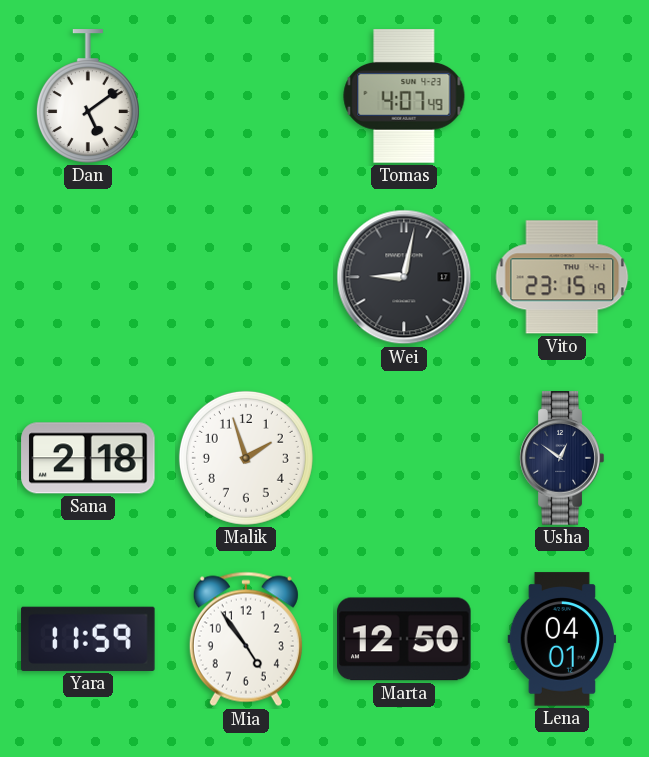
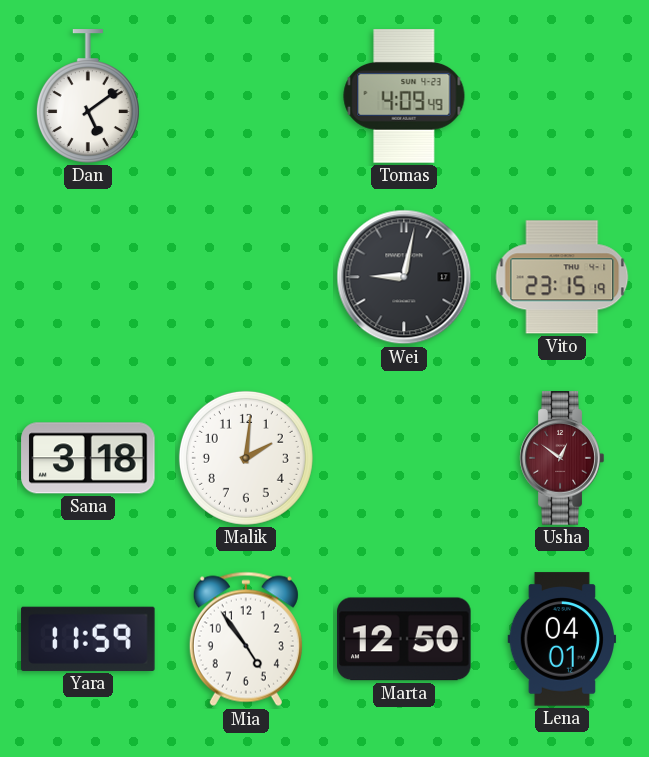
Tomas: 4:07 -> 4:09 (404, 96)
Sana: 2:18 -> 3:18 (88, 458)
Malik: 1:57 -> 2:01 (246, 458)
Usha dial: navy -> burgundy (562, 458)
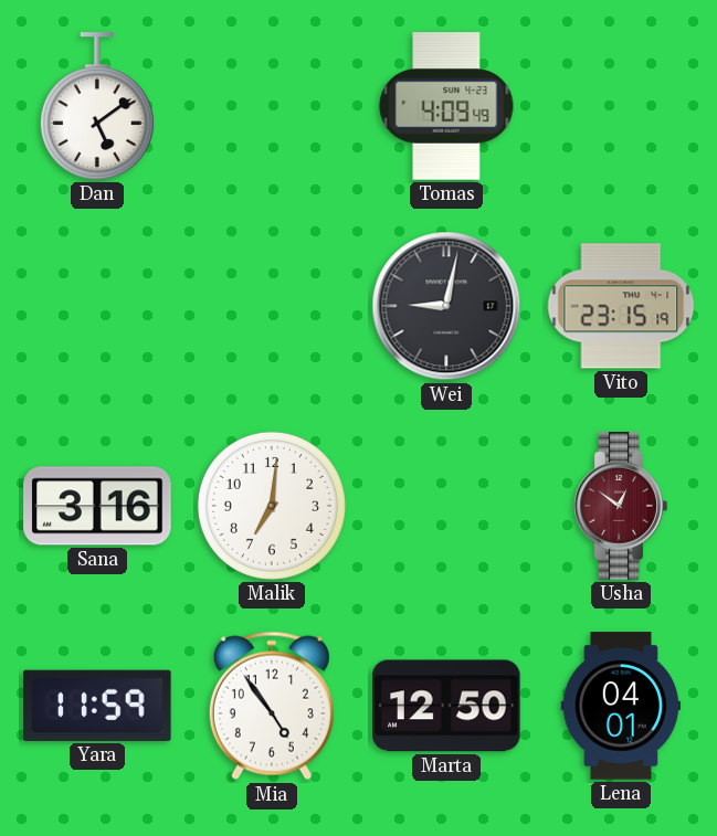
Sana: 3:18 -> 3:16 (97, 506)
Malik: 2:01 -> 7:01 (272, 506)
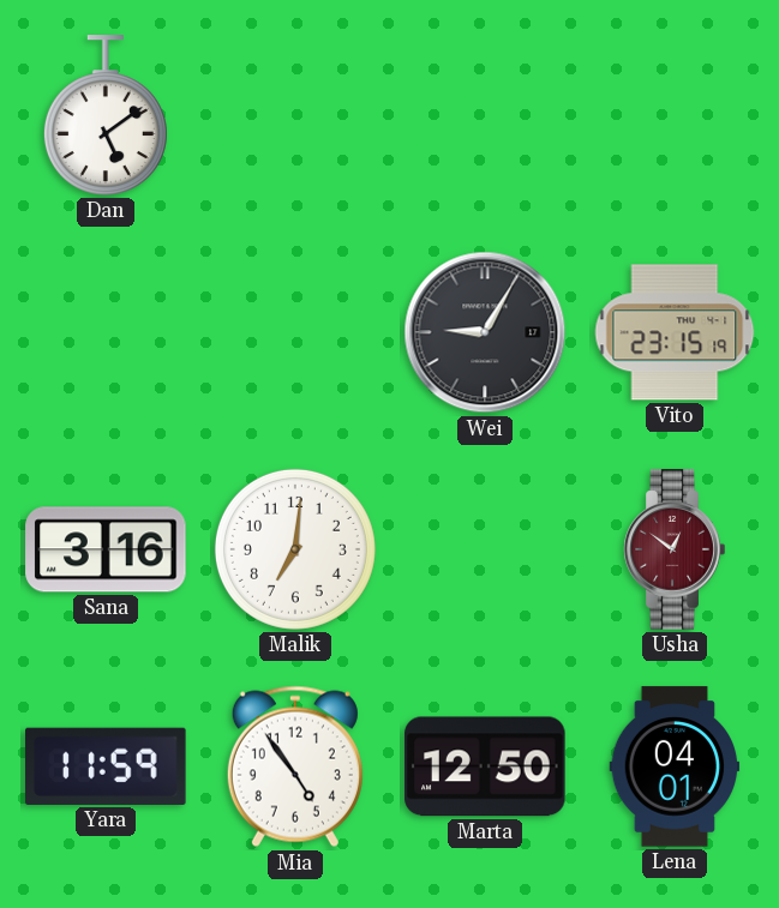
Tomas: 4:09 -> none (446, 106)
Wei: 9:02 -> 9:05 (485, 332)
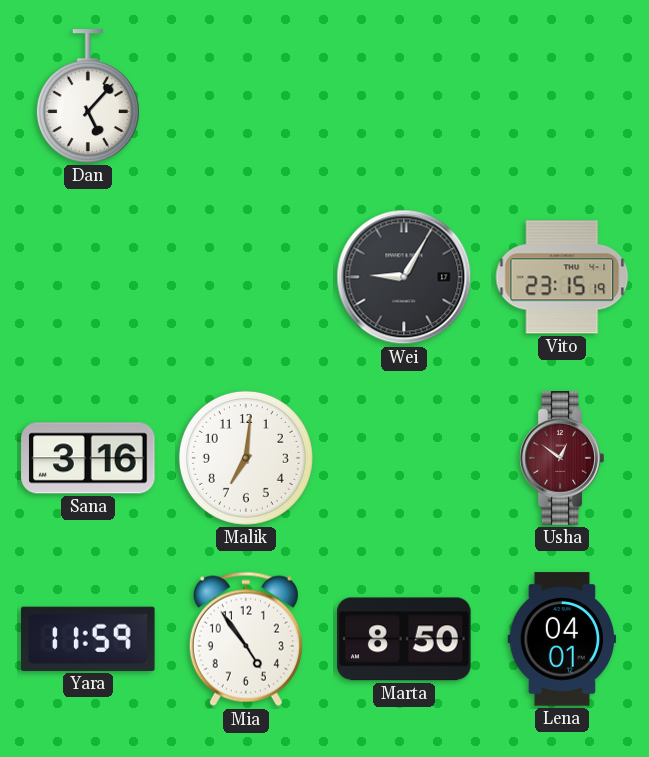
Dan: 5:09 -> 5:07 (88, 96)
Marta: 12:50 -> 8:50 (404, 639)
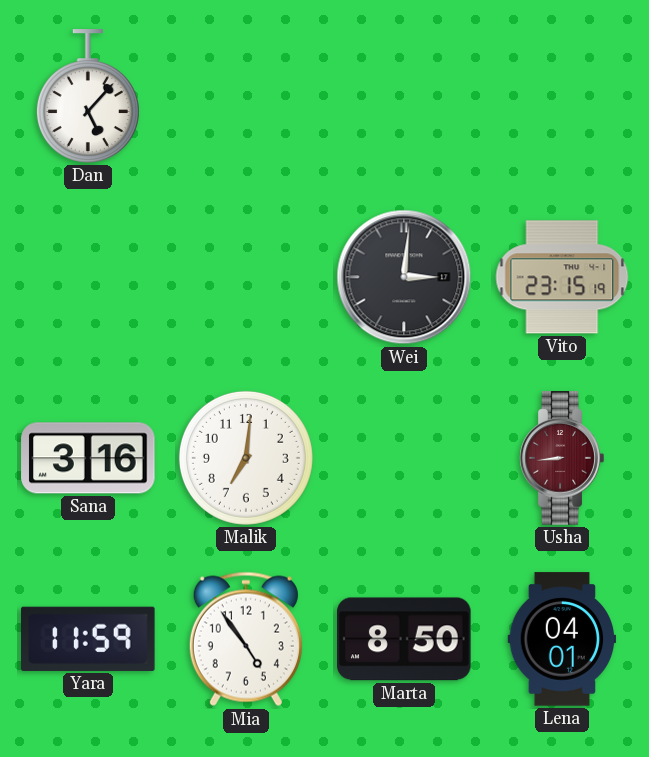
Wei: 9:05 -> 3:01 (404, 277)
Usha: 12:51 -> 8:44 (562, 458)
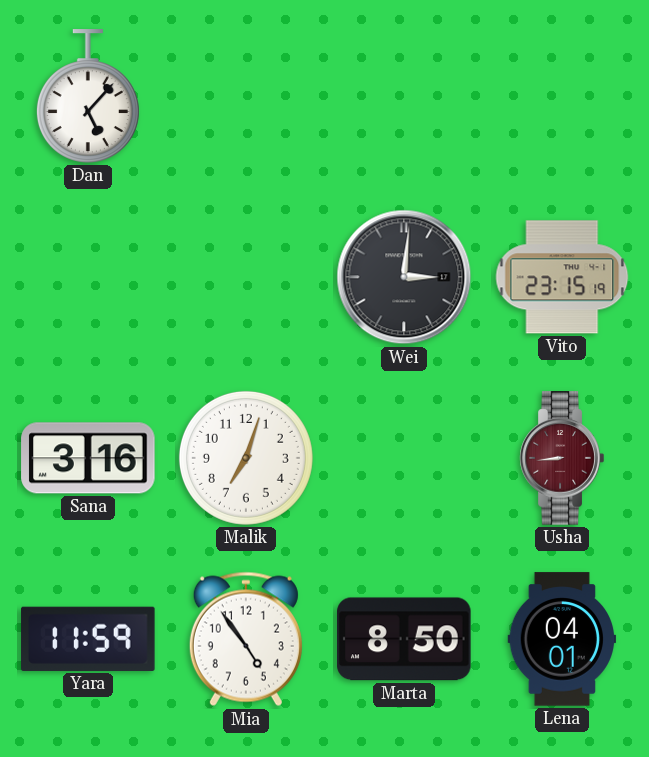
Malik: 7:01 -> 7:03 (246, 458)
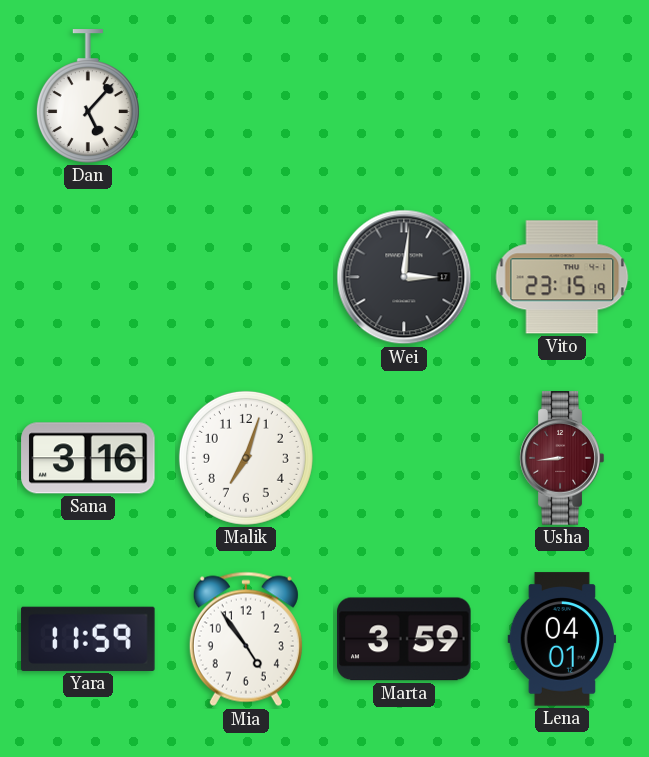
Marta: 8:50 -> 3:59 (404, 639)
